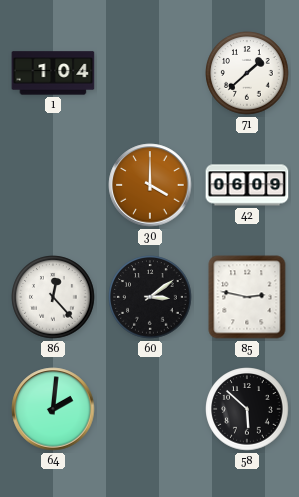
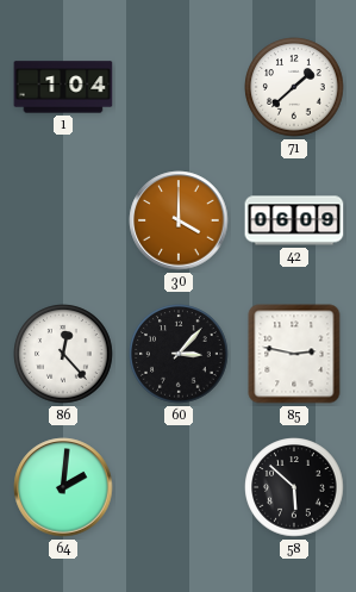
60: 3:09 -> 3:07 (179, 354)
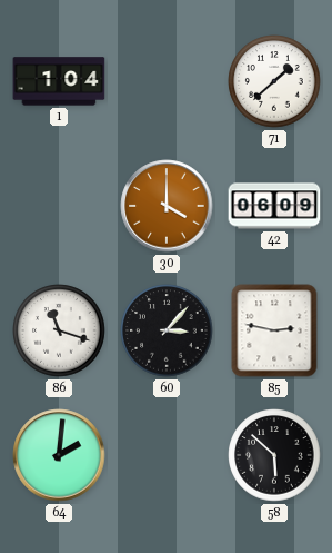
86: 12:23 -> 11:18 (59, 330)
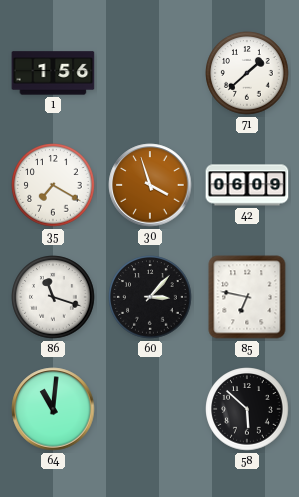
1: 1:04 -> 1:56 (53, 73)
35: none -> 7:20 (53, 185)
30: 4:00 -> 3:57 (150, 185)
85: 2:47 -> 6:47 (247, 297)
64: 2:01 -> 11:01 (53, 409)
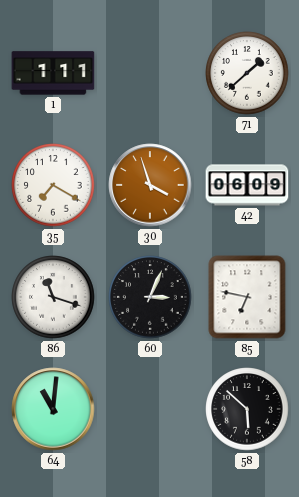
1: 1:56 -> 1:11 (53, 73)
60: 3:07 -> 3:04 (150, 297)
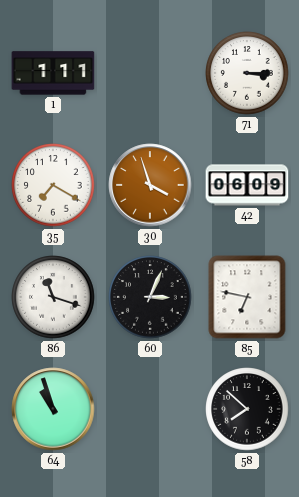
71: 1:38 -> 3:15 (247, 73)
64: 11:01 -> 10:57 (53, 409)
58: 5:52 -> 7:52 (247, 409)
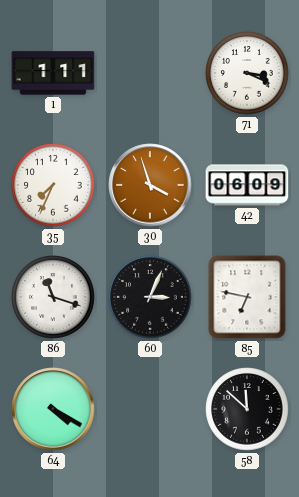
71: 3:15 -> 3:19 (247, 73)
35: 7:20 -> 7:34 (53, 185)
64: 10:57 -> 4:20 (53, 409)
58: 7:52 -> 11:52 (247, 409)
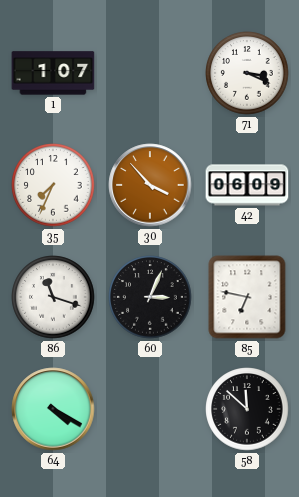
1: 1:11 -> 1:07 (53, 73)
30: 3:57 -> 3:53 (150, 185)
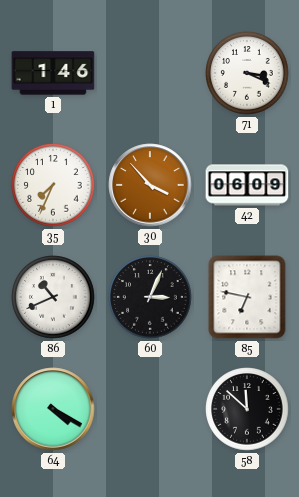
1: 1:07 -> 1:46 (53, 73)
86: 11:18 -> 10:41 (53, 297)
